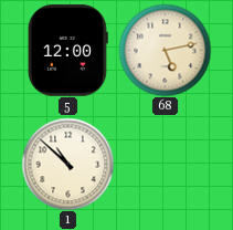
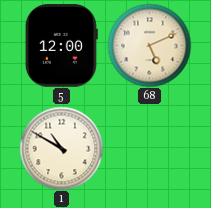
68: 5:13 -> 5:11 (149, 45)
1: 10:52 -> 10:50 (61, 148)
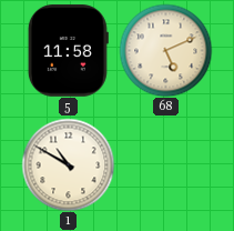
5: 12:00 -> 11:58 (68, 51)
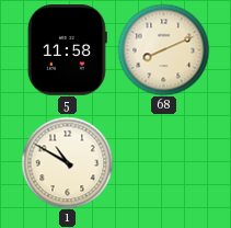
68: 5:11 -> 8:11 (163, 49)
